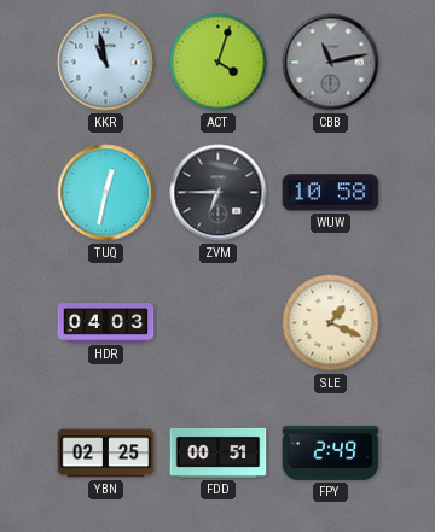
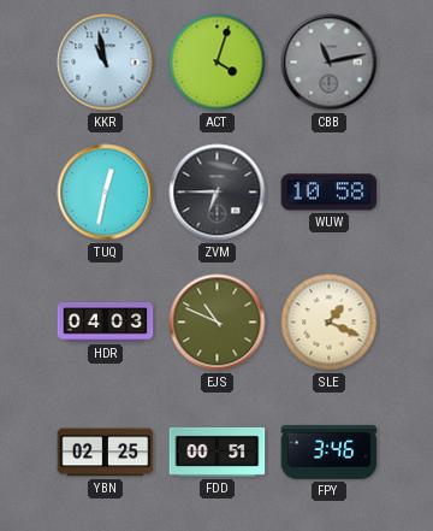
EJS: none -> 10:49 (218, 323)
FPY: 2:49 -> 3:46 (330, 452)
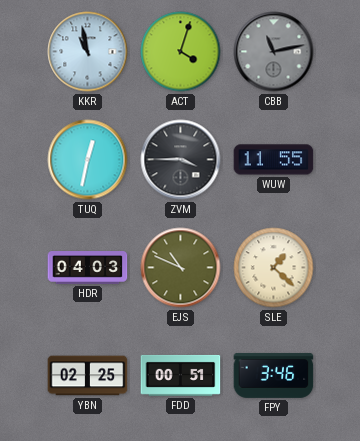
ZVM: 6:45 -> 3:45 (181, 160)
WUW: 10:58 -> 11:55 (274, 160)
SLE: 1:19 -> 1:22 (274, 268)
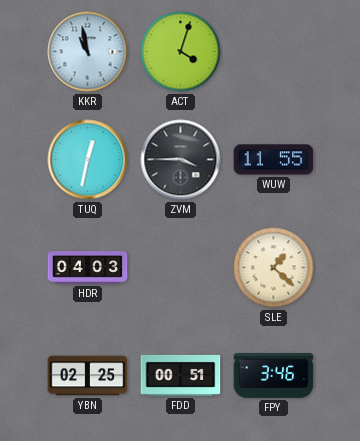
CBB: 11:13 -> none (274, 52)
EJS: 10:49 -> none (181, 268)
